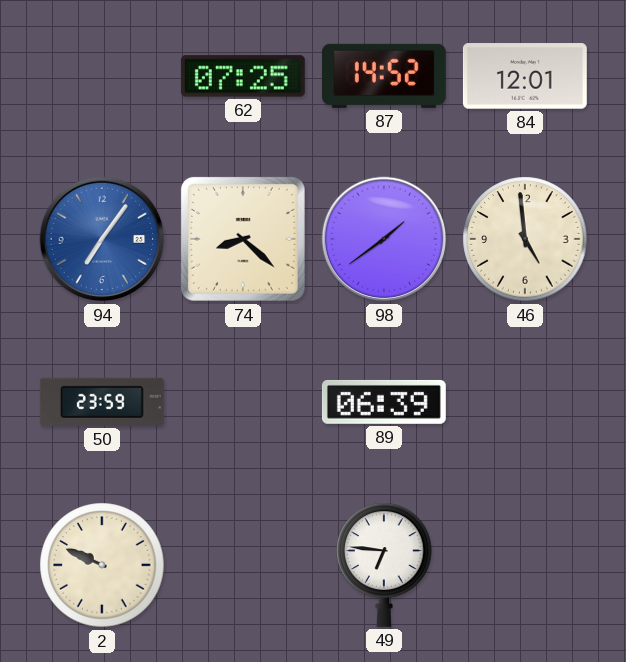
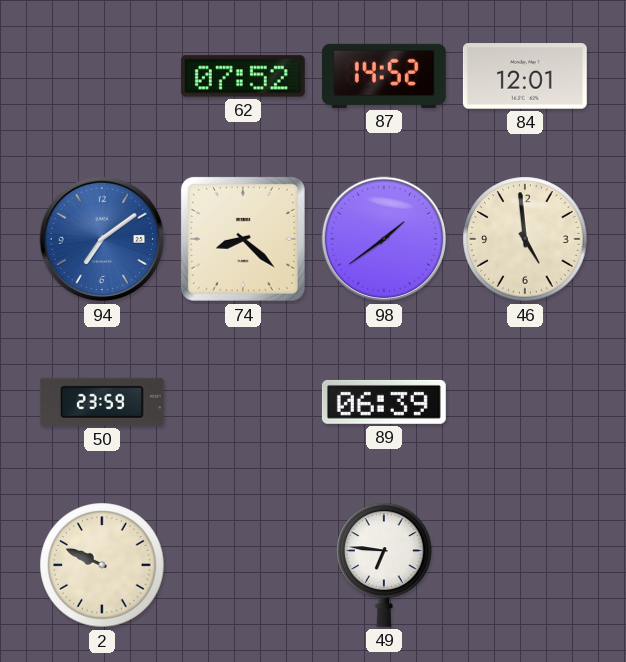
62: 07:25 -> 07:52 (243, 76)
94: 7:06 -> 7:09 (102, 239)
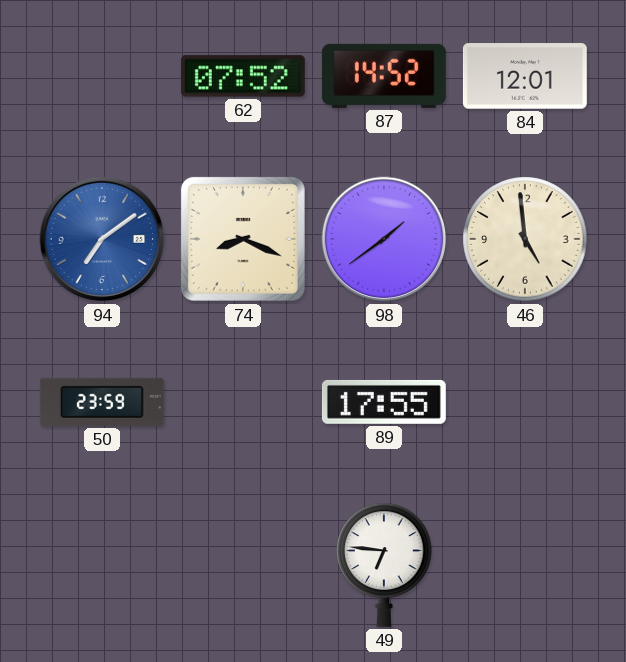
74: 8:22 -> 8:19 (243, 239)
89: 06:39 -> 17:55 (384, 402)
2: 9:49 -> none (102, 565)
